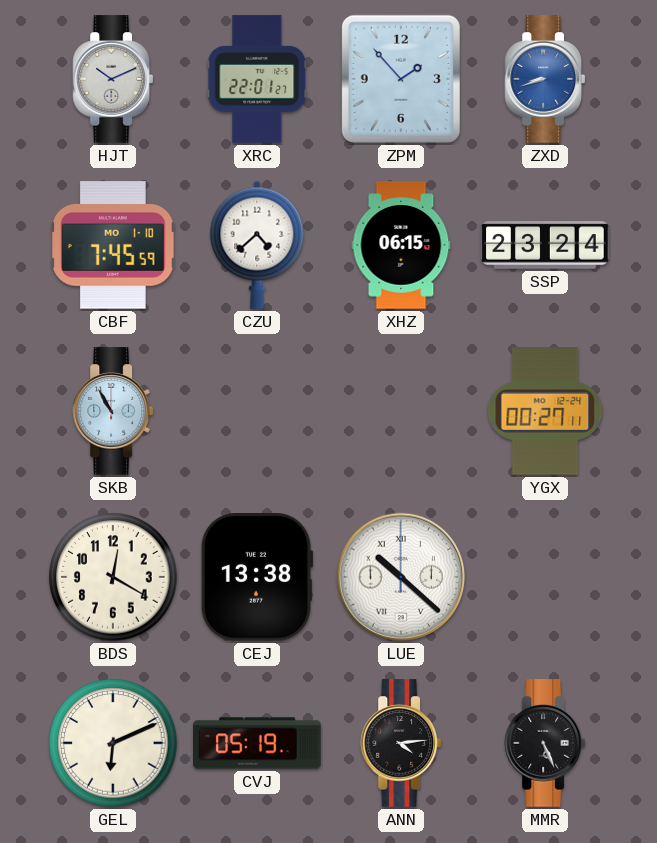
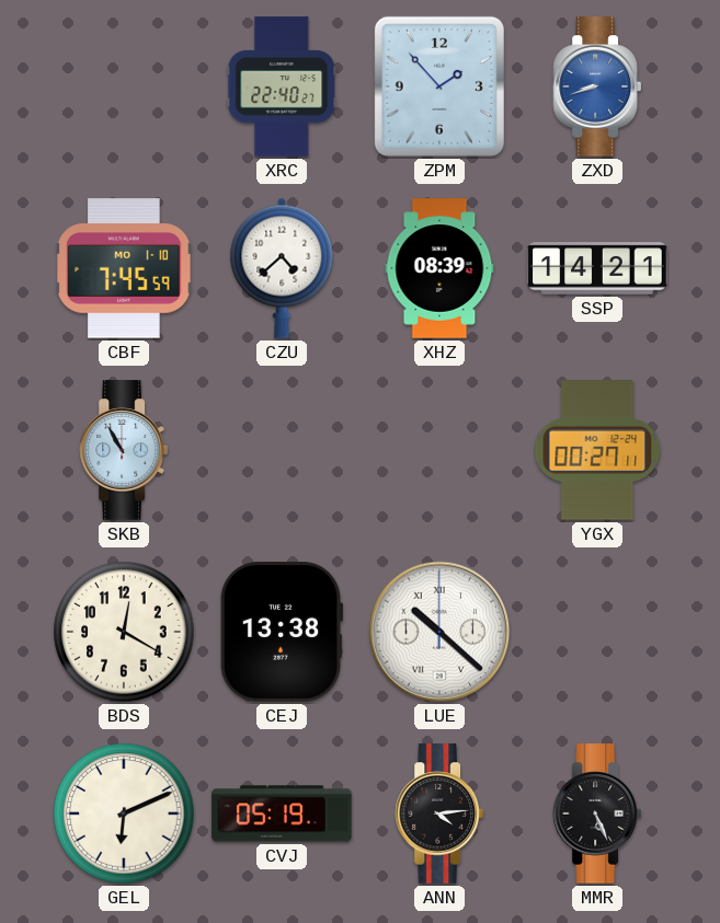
HJT: 10:11 -> none (112, 79)
XRC: 22:01 -> 22:40 (282, 86)
XHZ: 06:15 -> 08:39 (439, 268)
SSP: 23:24 -> 14:21 (597, 268)
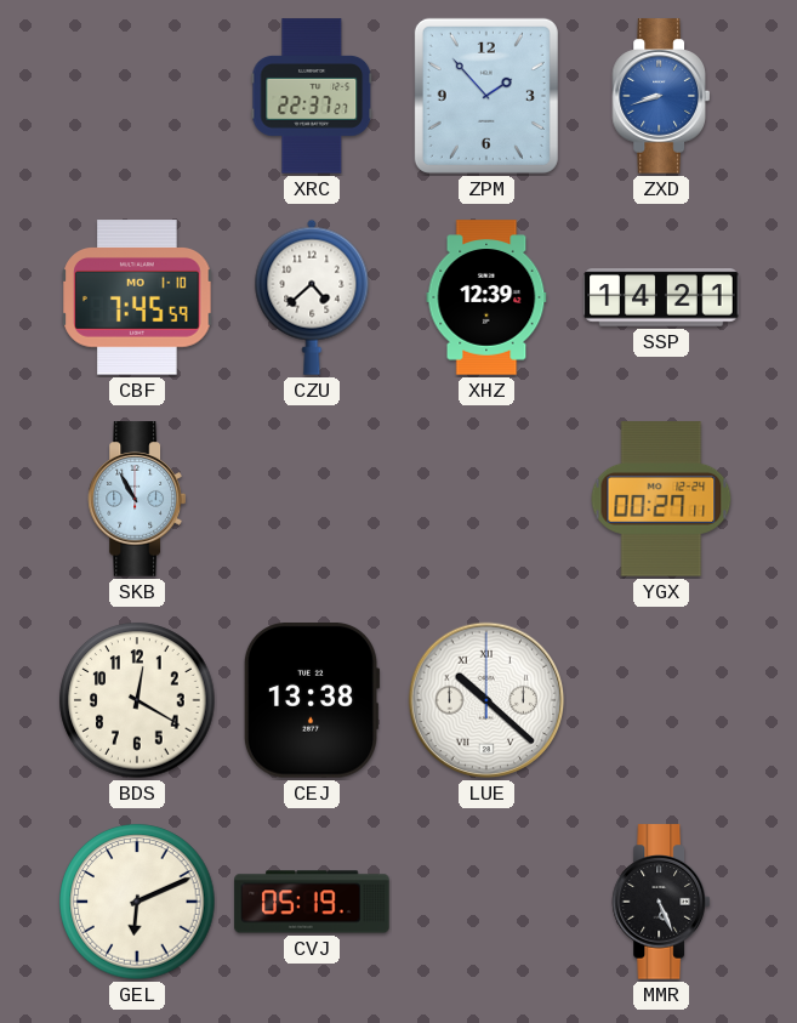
XRC: 22:40 -> 22:37 (312, 96)
XHZ: 08:39 -> 12:39 (486, 297)
ANN: 4:14 -> none (438, 814)
